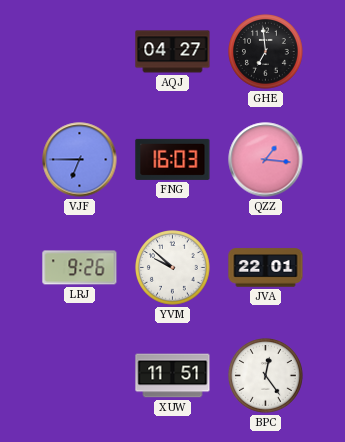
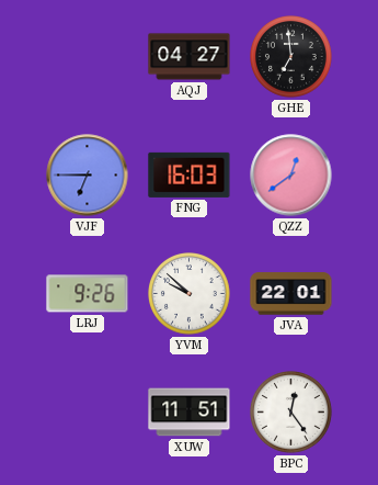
QZZ: 1:16 -> 12:39 (291, 176)
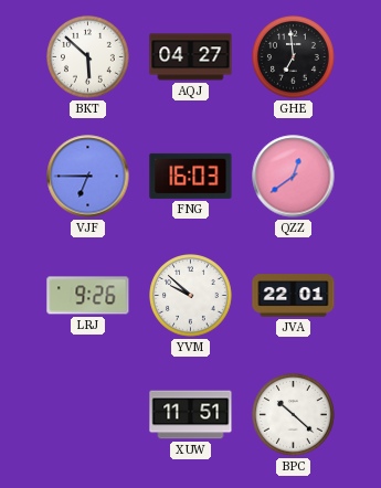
BKT: none -> 5:52 (88, 57)
BPC: 12:24 -> 10:22 (294, 415)
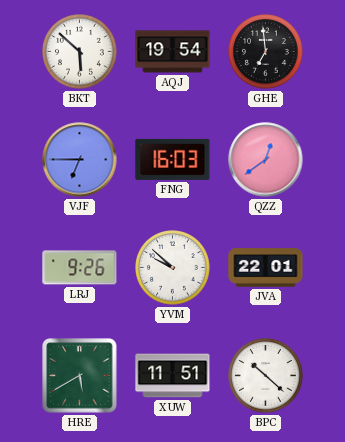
AQJ: 04:27 -> 19:54 (173, 52)
HRE: none -> 5:40 (80, 376)
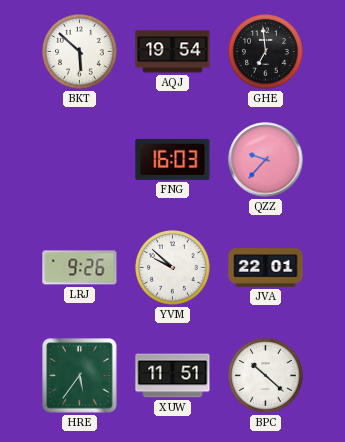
VJF: 6:45 -> none (80, 160)
QZZ: 12:39 -> 9:37 (266, 160)
HRE: 5:40 -> 5:36 (80, 376)
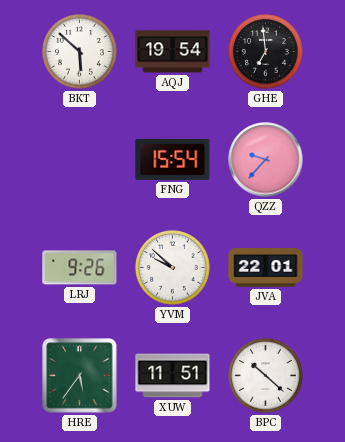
FNG: 16:03 -> 15:54 (173, 159)
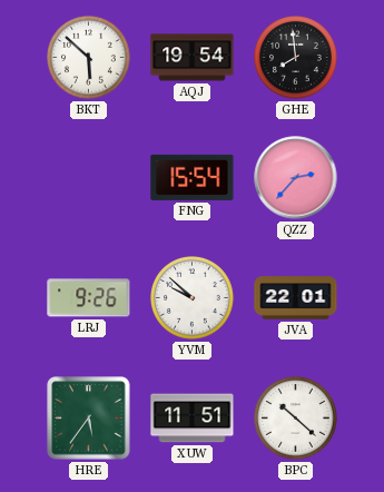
GHE: 6:59 -> 7:59 (296, 58)
QZZ: 9:37 -> 2:37 (296, 178)
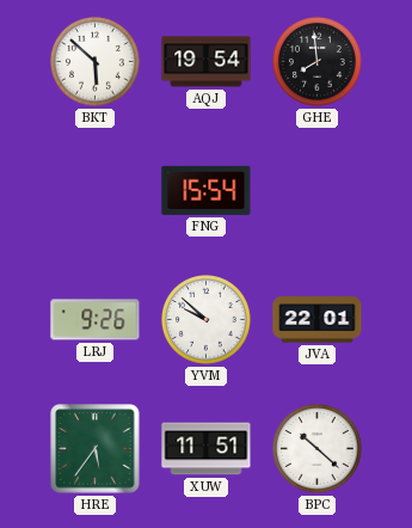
QZZ: 2:37 -> none (296, 178)
